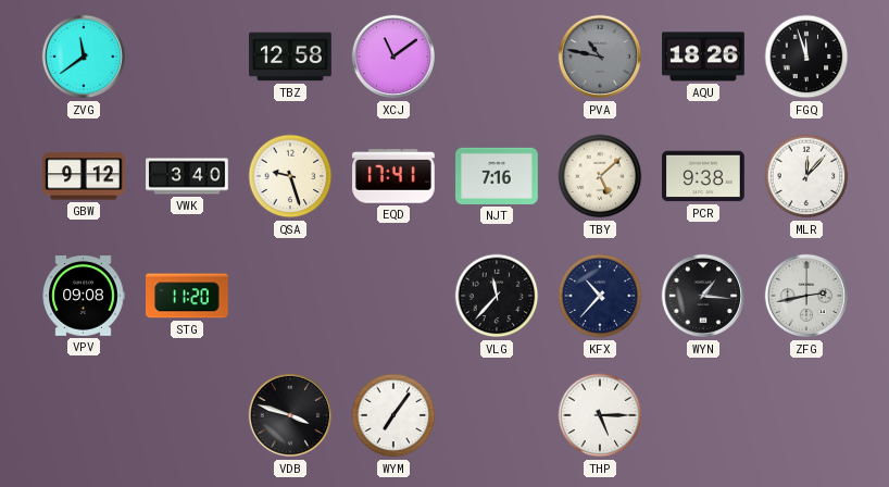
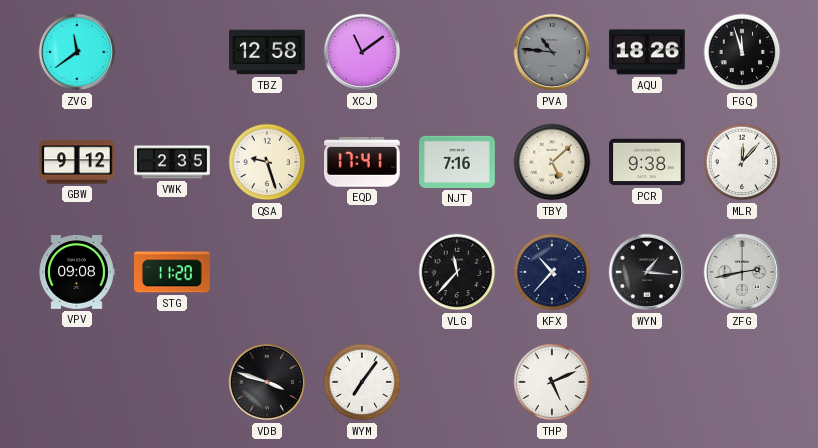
PVA: 10:47 -> 10:46 (552, 52)
VWK: 3:40 -> 2:35 (172, 162)
THP: 5:15 -> 5:11 (552, 382)
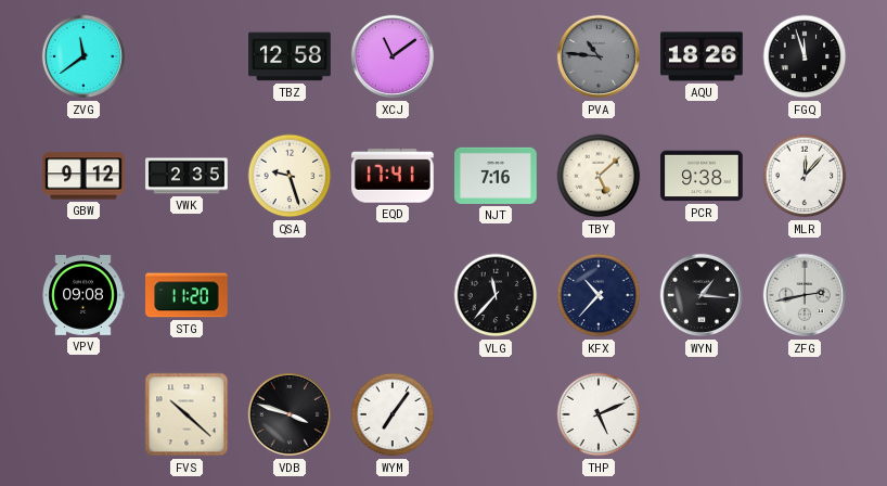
FVS: none -> 10:22 (187, 414)
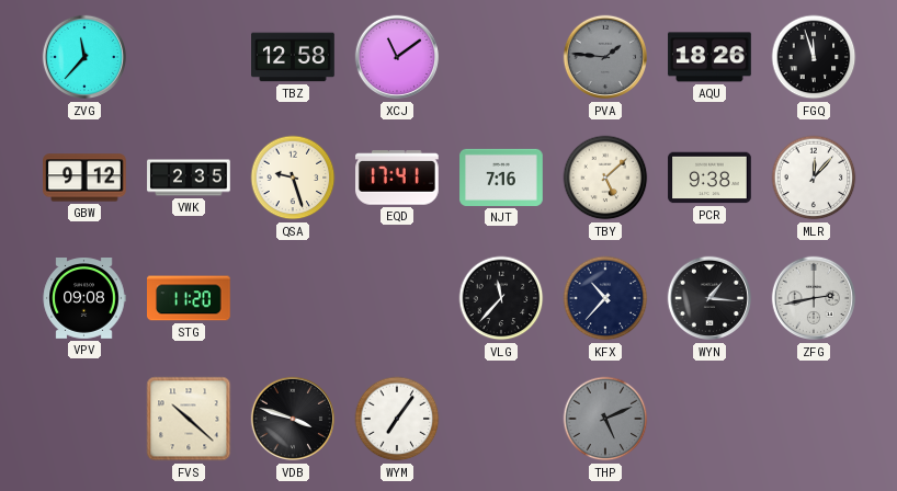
ZVG: 11:39 -> 11:37 (84, 57)
PVA: 10:46 -> 1:46 (605, 57)
THP dial: white -> grey (605, 419)
